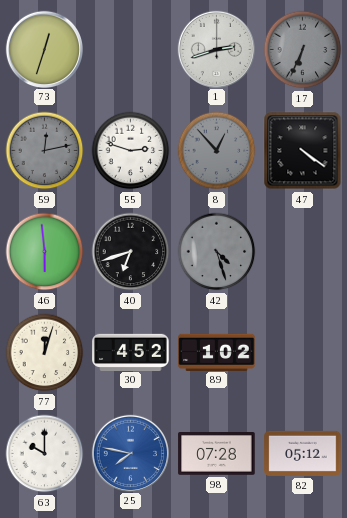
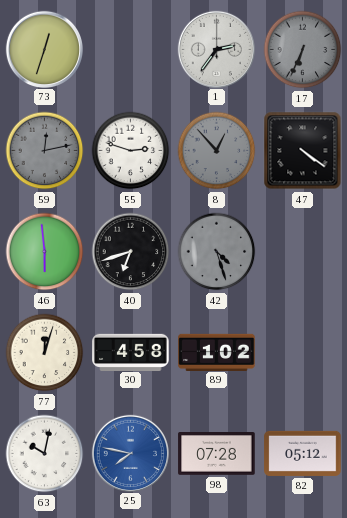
1: 2:42 -> 2:36 (216, 49)
30: 4:52 -> 4:58 (131, 352)
63: 10:00 -> 10:02 (45, 454)
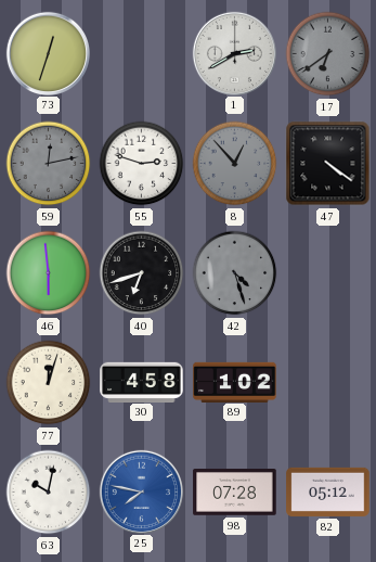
1: 2:36 -> 2:40 (234, 53)
17: 6:34 -> 6:39 (328, 54)
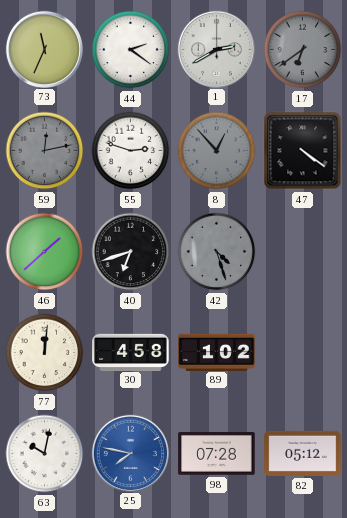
73: 12:33 -> 11:34 (44, 49)
44: none -> 2:21 (131, 50)
46: 5:59 -> 1:38 (45, 252)
77: 12:03 -> 12:01 (45, 353)
